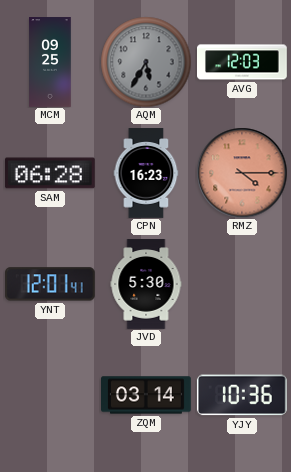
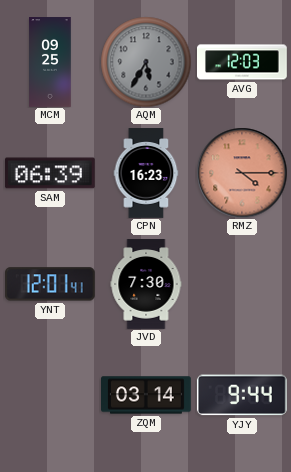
SAM: 06:28 -> 06:39 (50, 173)
JVD: 5:30 -> 7:30 (146, 284)
YJY: 10:36 -> 9:44 (242, 395)
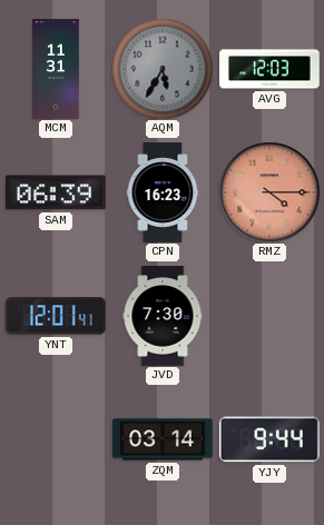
MCM: 09:25 -> 11:31 (56, 69)
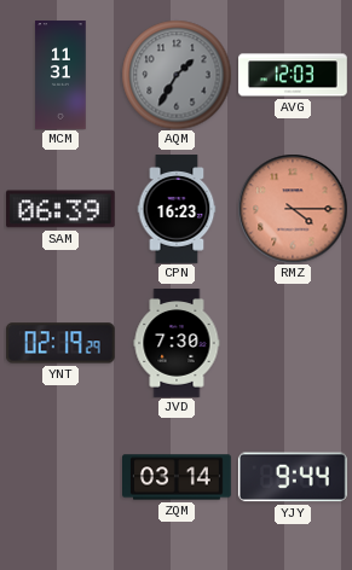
AQM: 5:35 -> 1:35 (177, 75)
YNT: 12:01 -> 02:19 (60, 343)
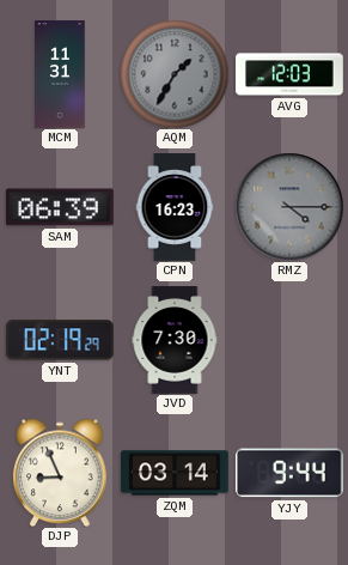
RMZ dial: salmon -> grey (289, 207)
DJP: none -> 8:56 (60, 473)
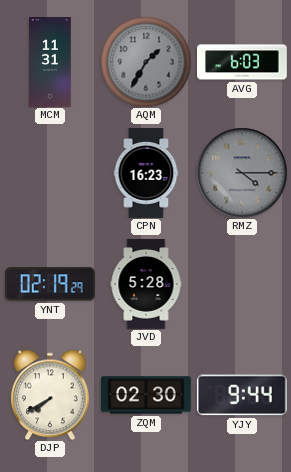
AVG: 12:03 -> 6:03 (243, 62)
SAM: 06:39 -> none (60, 207)
JVD: 7:30 -> 5:28 (146, 284)
DJP: 8:56 -> 7:40 (50, 395)
ZQM: 03:14 -> 02:30 (147, 395)
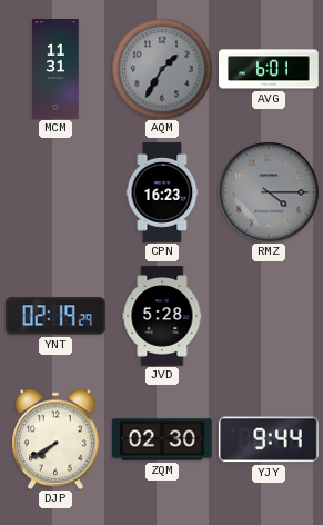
AVG: 6:03 -> 6:01 (270, 69)
